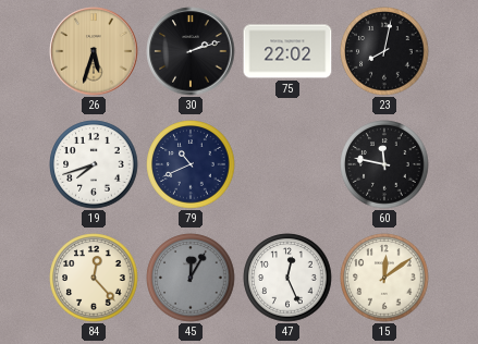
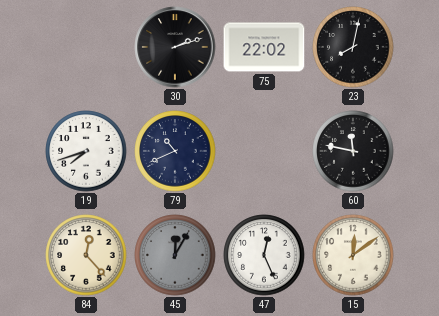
26: 5:33 -> none (94, 51)
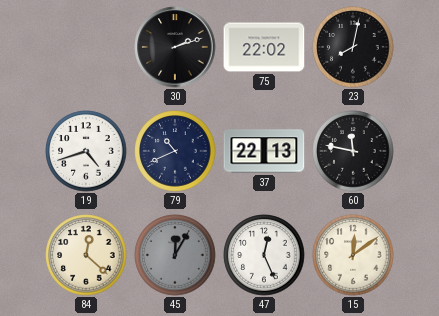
19: 7:42 -> 4:42 (86, 151)
37: none -> 22:13 (264, 151)
84: 12:23 -> 12:22 (86, 255)
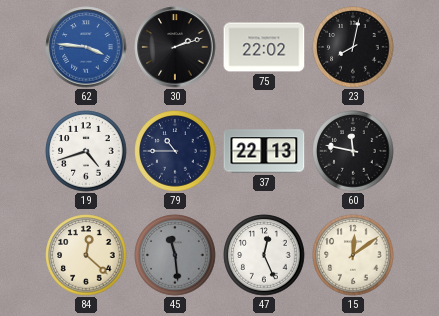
62: none -> 3:46 (86, 47)
79: 10:41 -> 10:45 (175, 151)
45: 12:05 -> 11:29 (175, 255)
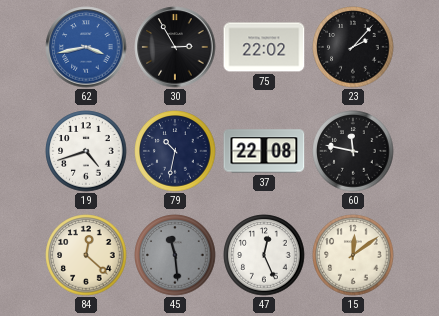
62: 3:46 -> 3:43 (86, 47)
30: 2:12 -> 2:55 (175, 47)
23: 8:02 -> 2:07 (353, 47)
79: 10:45 -> 10:32 (175, 151)
37: 22:13 -> 22:08 (264, 151)
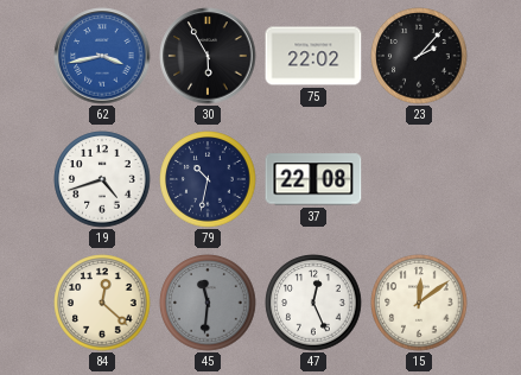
30: 2:55 -> 5:55 (208, 56)
60: 11:47 -> none (353, 151)
45: 11:29 -> 11:31 (208, 303)
